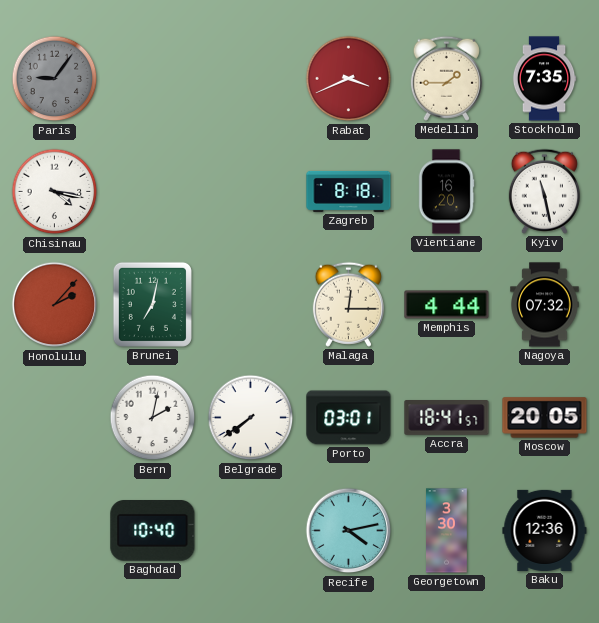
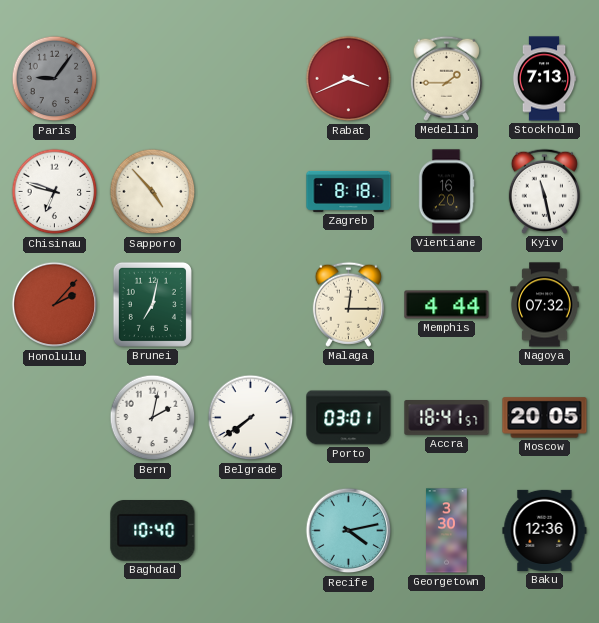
Stockholm: 7:35 -> 7:13 (544, 79)
Chisinau: 4:17 -> 6:48 (55, 192)
Sapporo: none -> 4:53 (153, 192)
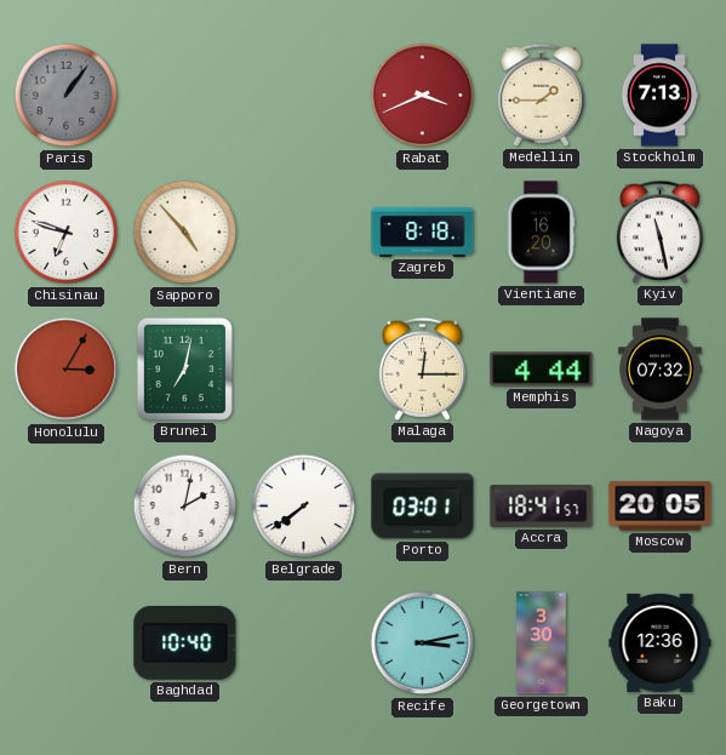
Paris: 9:06 -> 1:06 (67, 96)
Honolulu: 2:07 -> 3:05 (67, 370)
Recife: 4:13 -> 3:13 (423, 644)
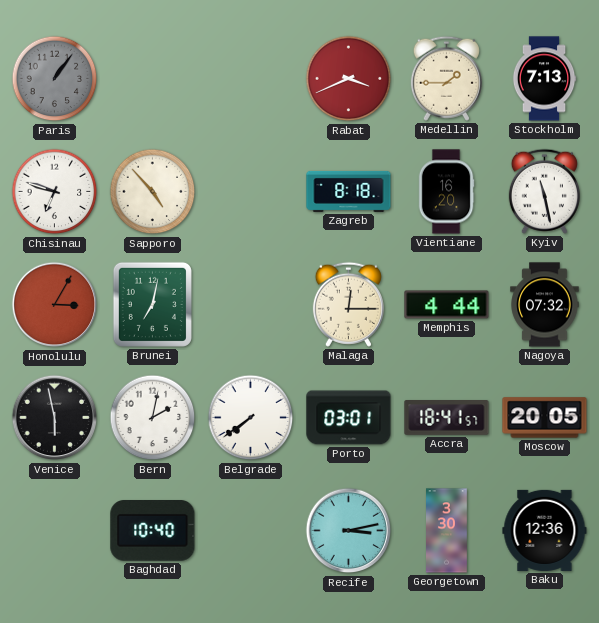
Venice: none -> 5:58 (55, 418)
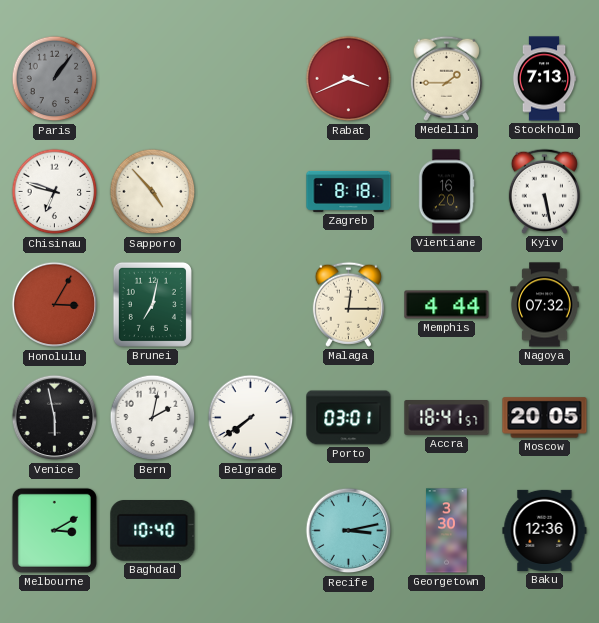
Kyiv: 11:28 -> 5:28 (544, 191)
Melbourne: none -> 3:10 (54, 530)
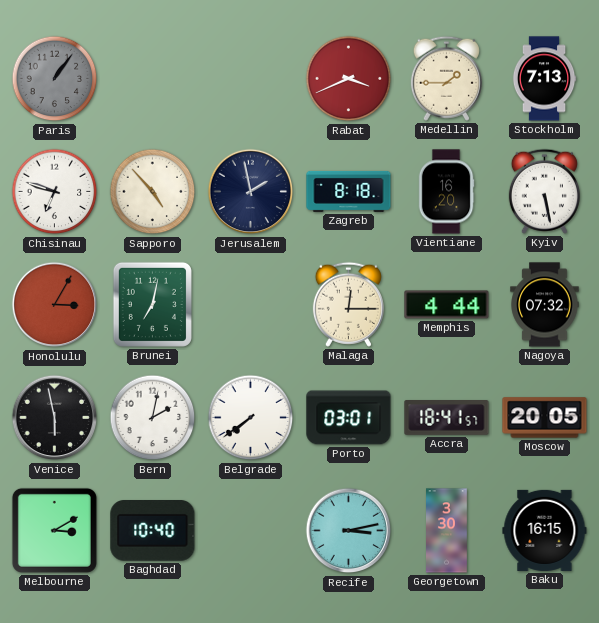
Jerusalem: none -> 1:58 (251, 192)
Baku: 12:36 -> 16:15 (545, 530)
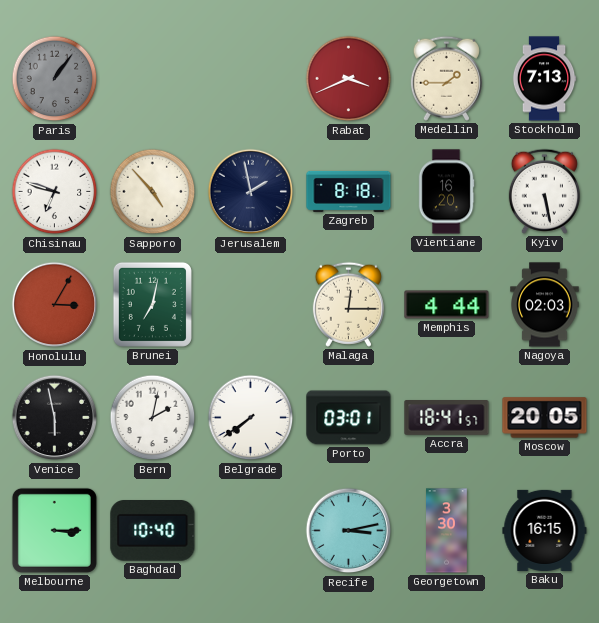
Nagoya: 07:32 -> 02:03 (545, 305)
Melbourne: 3:10 -> 3:15 (54, 530)
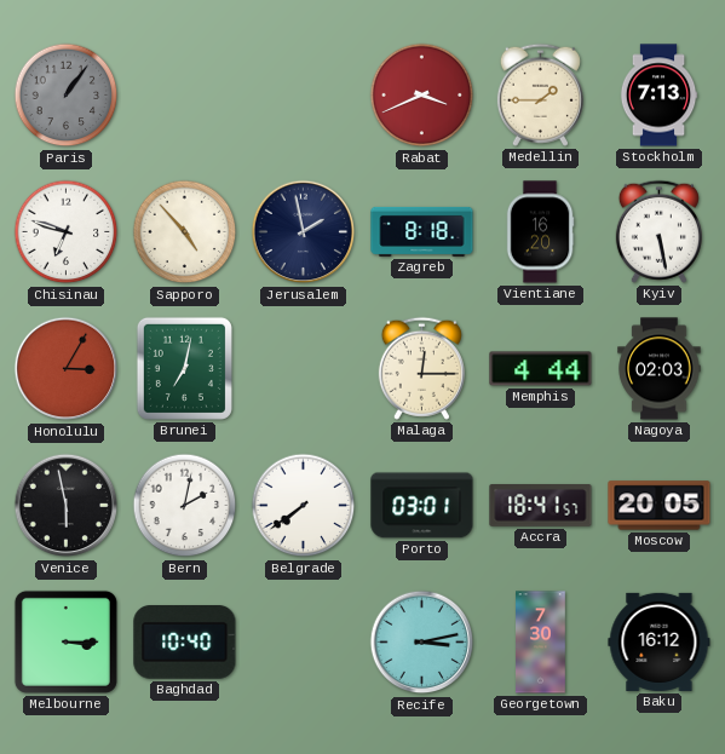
Georgetown: 3:30 -> 7:30 (541, 643)
Baku: 16:15 -> 16:12 (660, 641)
